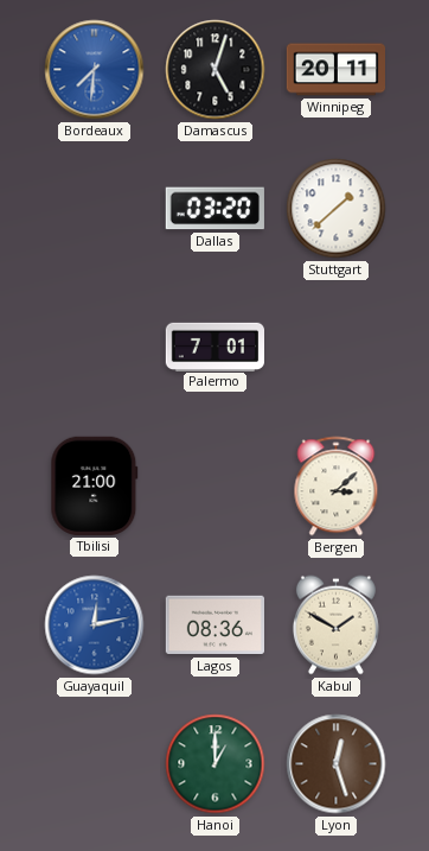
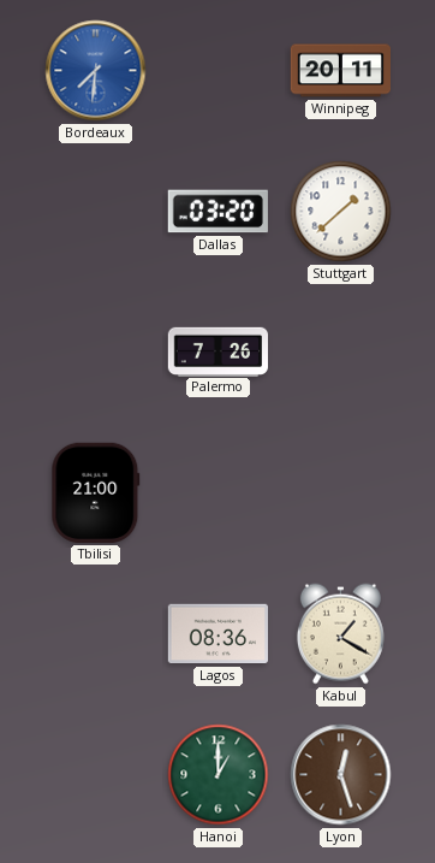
Damascus: 5:03 -> none (216, 70)
Palermo: 7:01 -> 7:26 (218, 351)
Bergen: 3:08 -> none (337, 487)
Guayaquil: 12:13 -> none (95, 625)
Kabul: 1:50 -> 1:20 (340, 634)
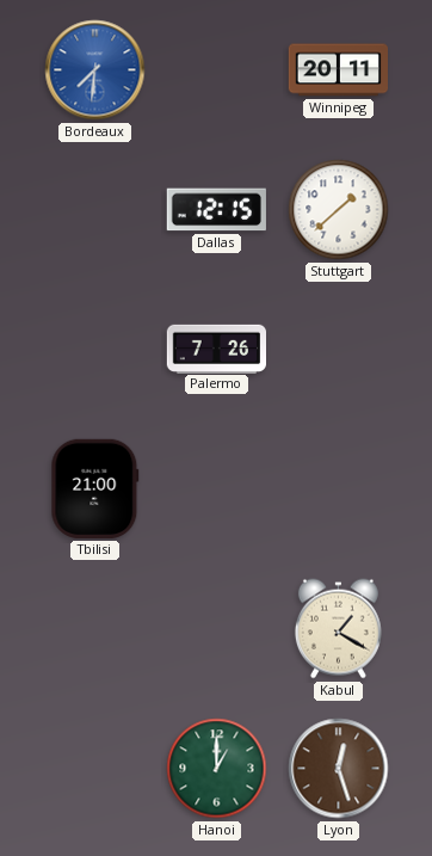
Dallas: 03:20 -> 12:15 (216, 210)
Lagos: 08:36 -> none (218, 634)
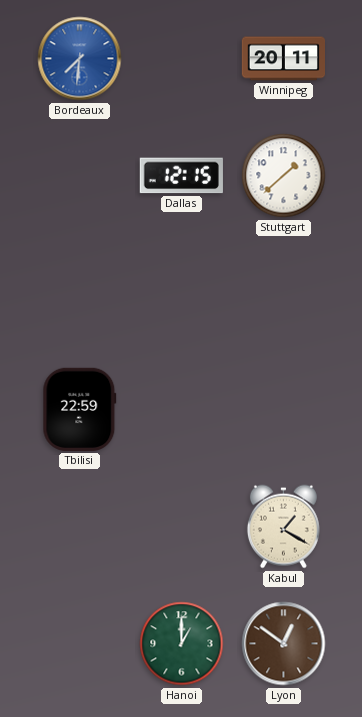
Palermo: 7:26 -> none (216, 349)
Tbilisi: 21:00 -> 22:59 (80, 409)
Lyon: 12:27 -> 12:51 (284, 644)
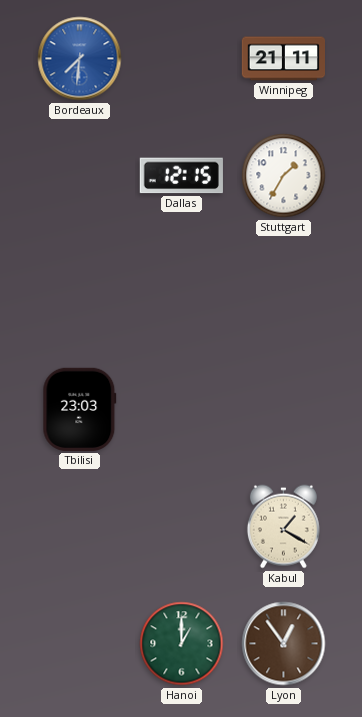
Winnipeg: 20:11 -> 21:11 (283, 59)
Stuttgart: 1:38 -> 1:35 (284, 176)
Tbilisi: 22:59 -> 23:03 (80, 409)
Lyon: 12:51 -> 12:54 (284, 644)
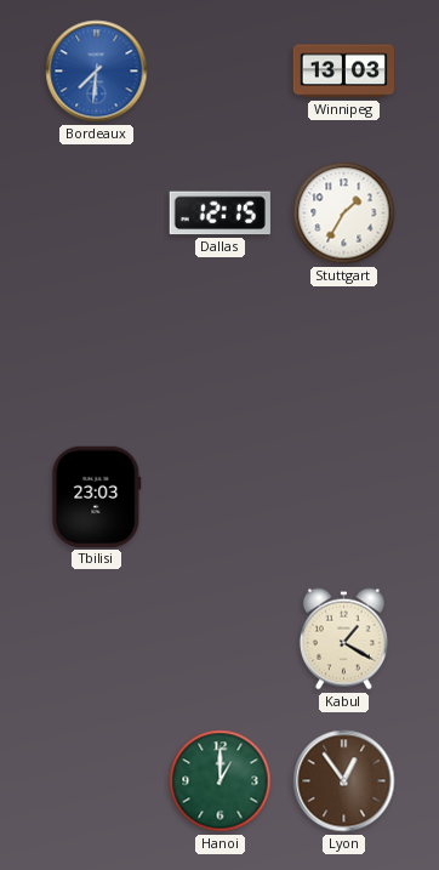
Winnipeg: 21:11 -> 13:03 (343, 72)
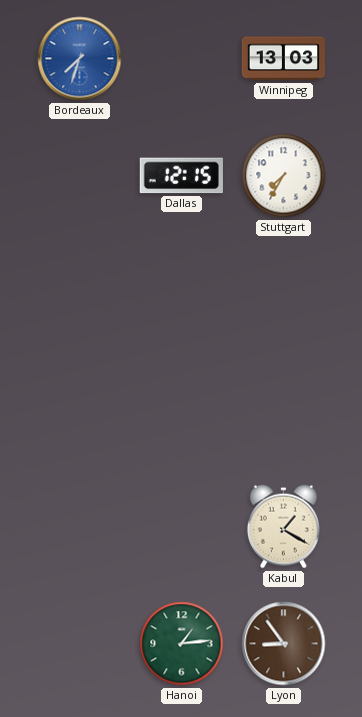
Bordeaux: 7:31 -> 7:33 (80, 59)
Stuttgart: 1:35 -> 7:35 (284, 176)
Tbilisi: 23:03 -> none (97, 496)
Hanoi: 1:00 -> 1:14 (182, 644)
Lyon: 12:54 -> 8:54 (284, 644)
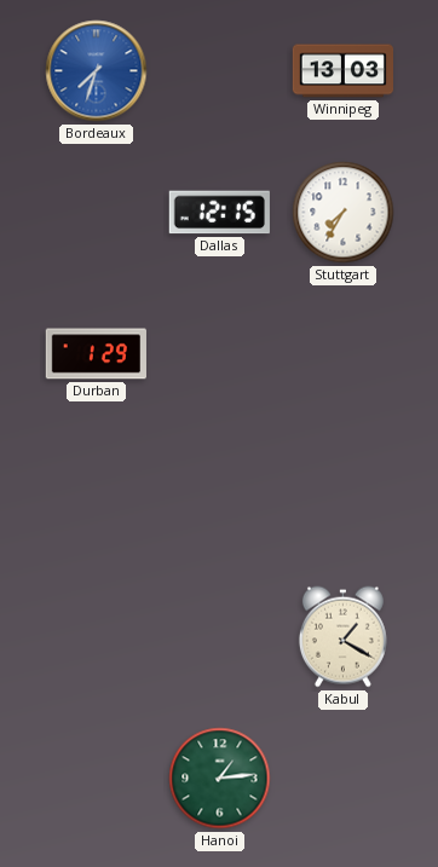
Durban: none -> 1:29 (96, 354)
Lyon: 8:54 -> none (284, 644)
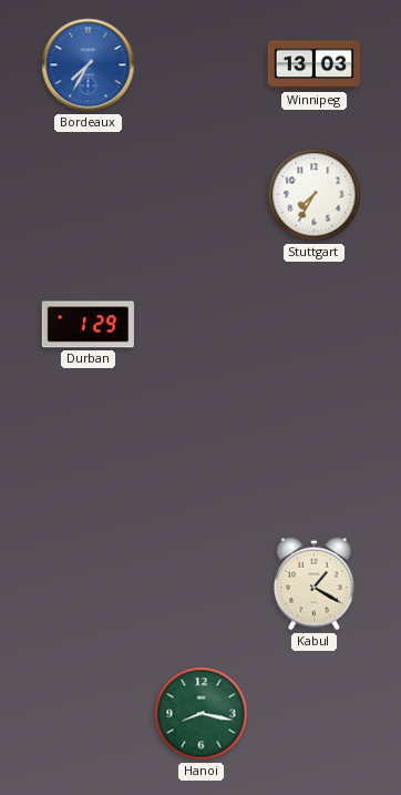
Bordeaux: 7:33 -> 7:35 (89, 65)
Dallas: 12:15 -> none (219, 213)
Hanoi: 1:14 -> 8:17 (202, 714)
